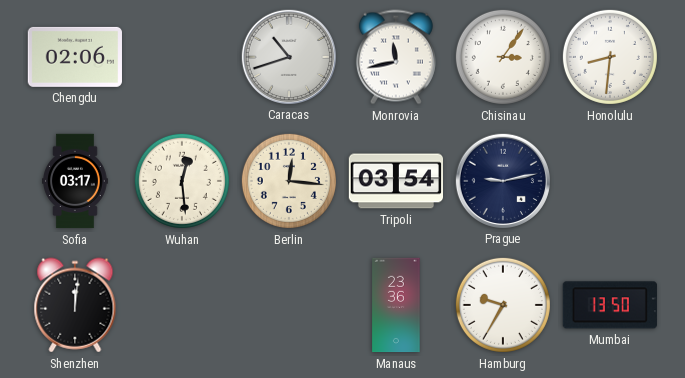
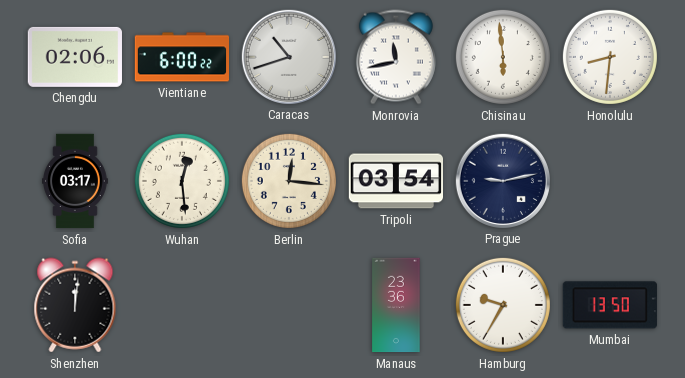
Vientiane: none -> 6:00 (182, 57)
Chisinau: 3:06 -> 5:59 (503, 57)
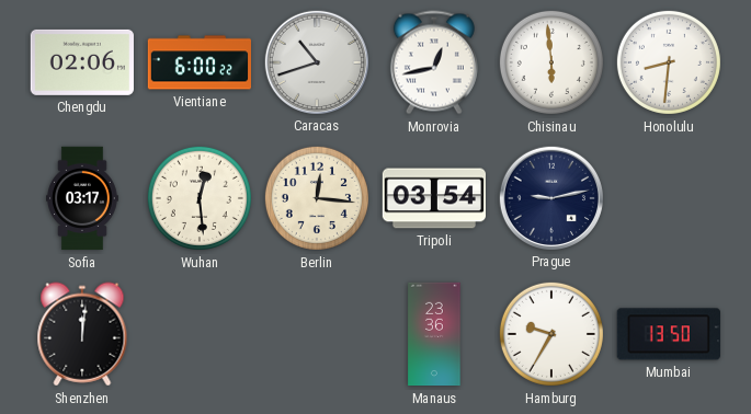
Monrovia: 11:43 -> 12:43 (434, 62)
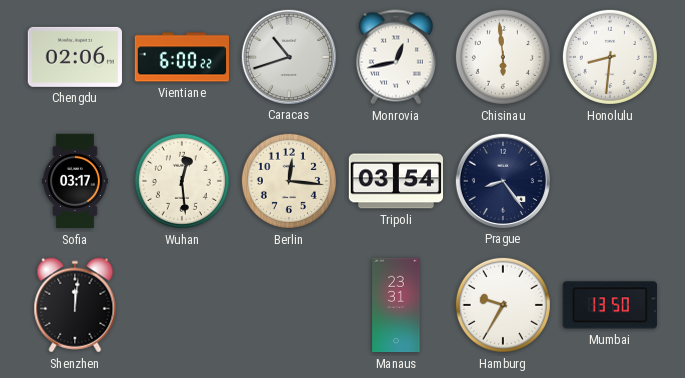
Prague: 9:13 -> 8:24 (502, 180)
Manaus: 23:36 -> 23:31 (396, 305)
